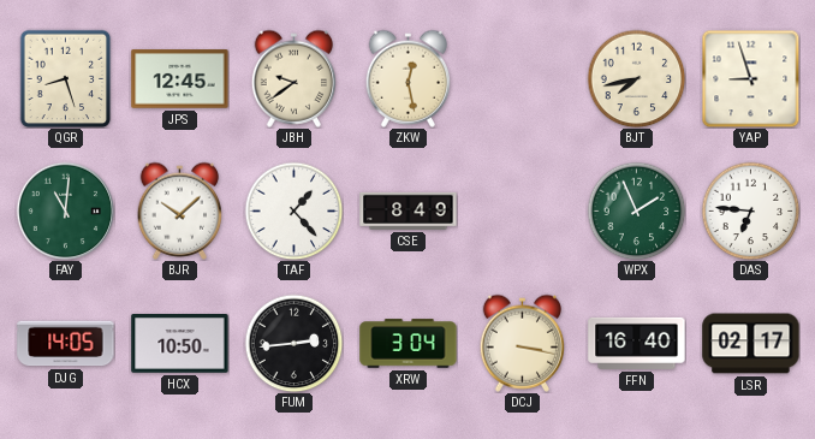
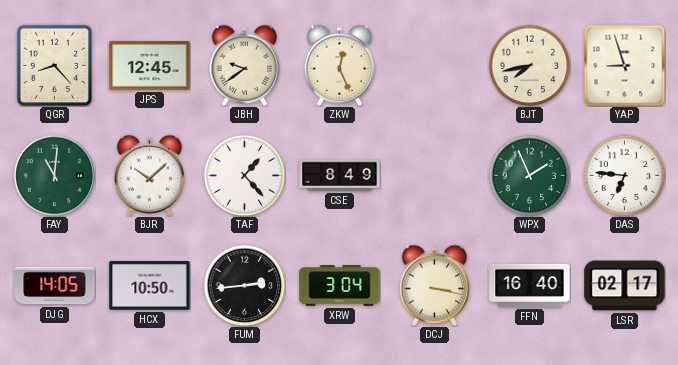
QGR: 8:27 -> 8:23 (55, 65)
ZKW: 12:28 -> 12:26 (339, 65)
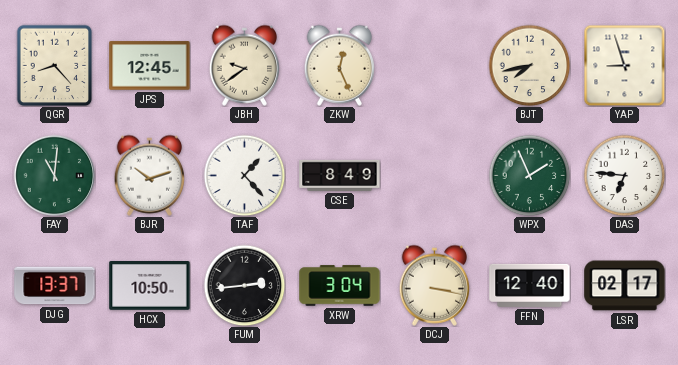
BJR: 10:08 -> 10:12 (149, 175)
DJG: 14:05 -> 13:37 (55, 286)
FFN: 16:40 -> 12:40 (530, 285)
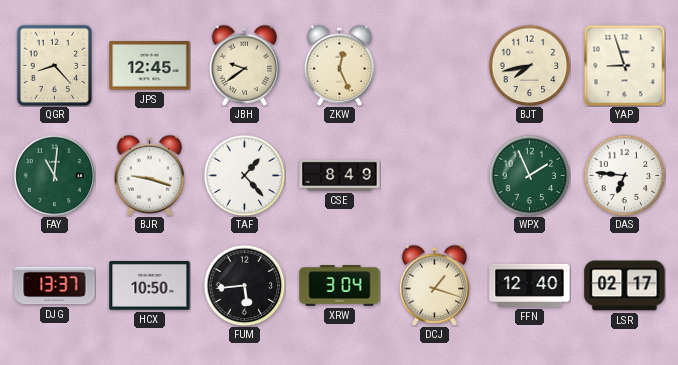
BJR: 10:12 -> 9:18 (149, 175)
FUM: 2:44 -> 5:44 (244, 285)
DCJ: 3:17 -> 1:18 (434, 285)
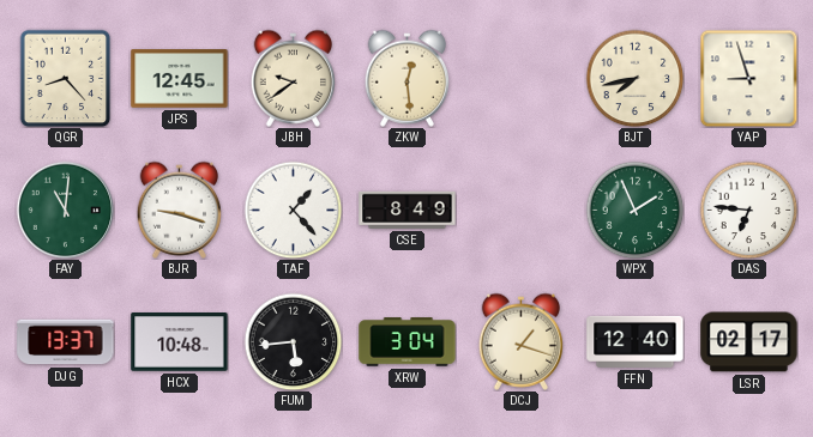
ZKW: 12:26 -> 12:29 (406, 78)
HCX: 10:50 -> 10:48 (180, 342)
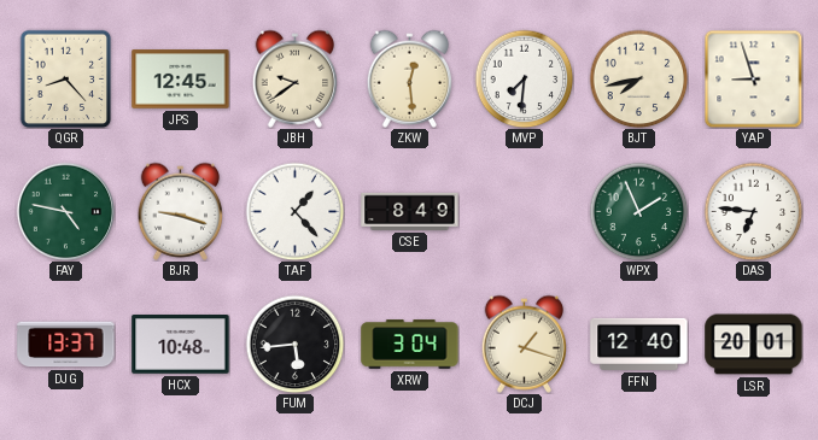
MVP: none -> 7:31 (524, 78)
FAY: 11:01 -> 4:47 (65, 211)
LSR: 02:17 -> 20:01 (754, 345)
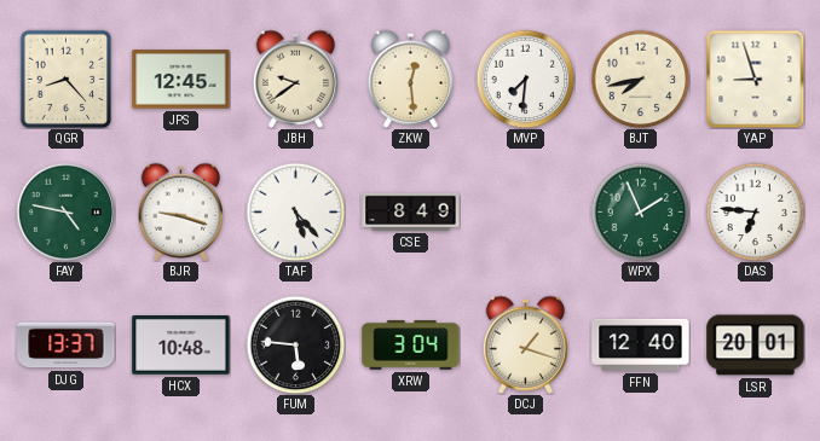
TAF: 1:23 -> 5:23 (295, 211)
FUM: 5:44 -> 5:46 (295, 344)
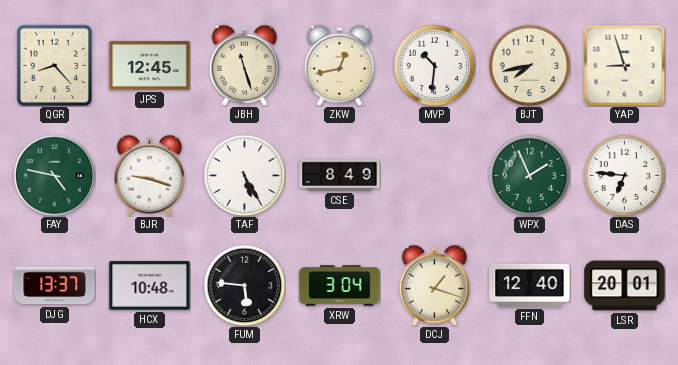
JBH: 9:39 -> 11:27 (244, 65)
ZKW: 12:29 -> 12:43 (339, 65)
MVP: 7:31 -> 10:31 (434, 65)
TAF: 5:23 -> 5:25 (244, 175)
